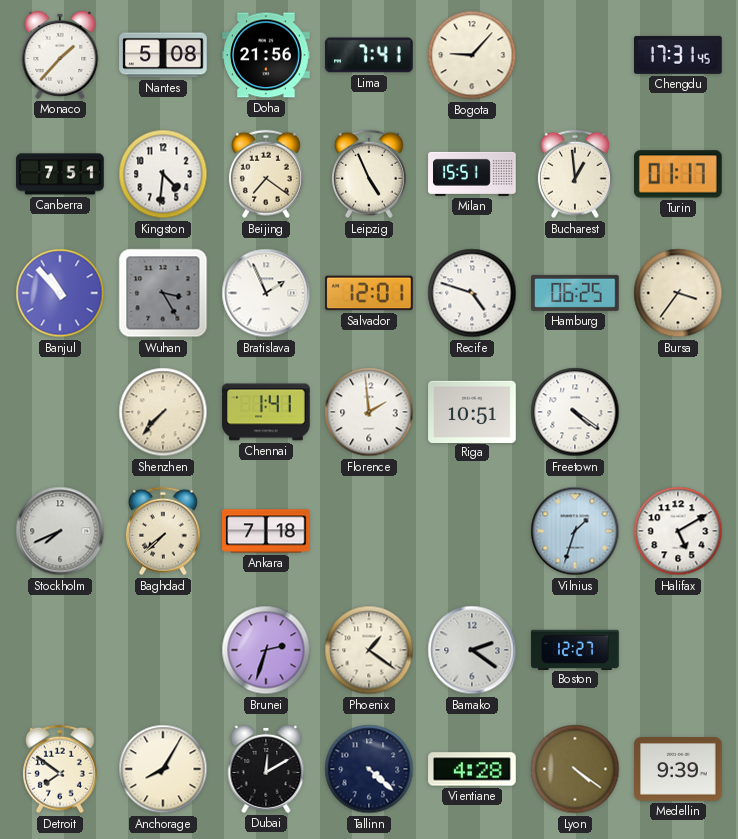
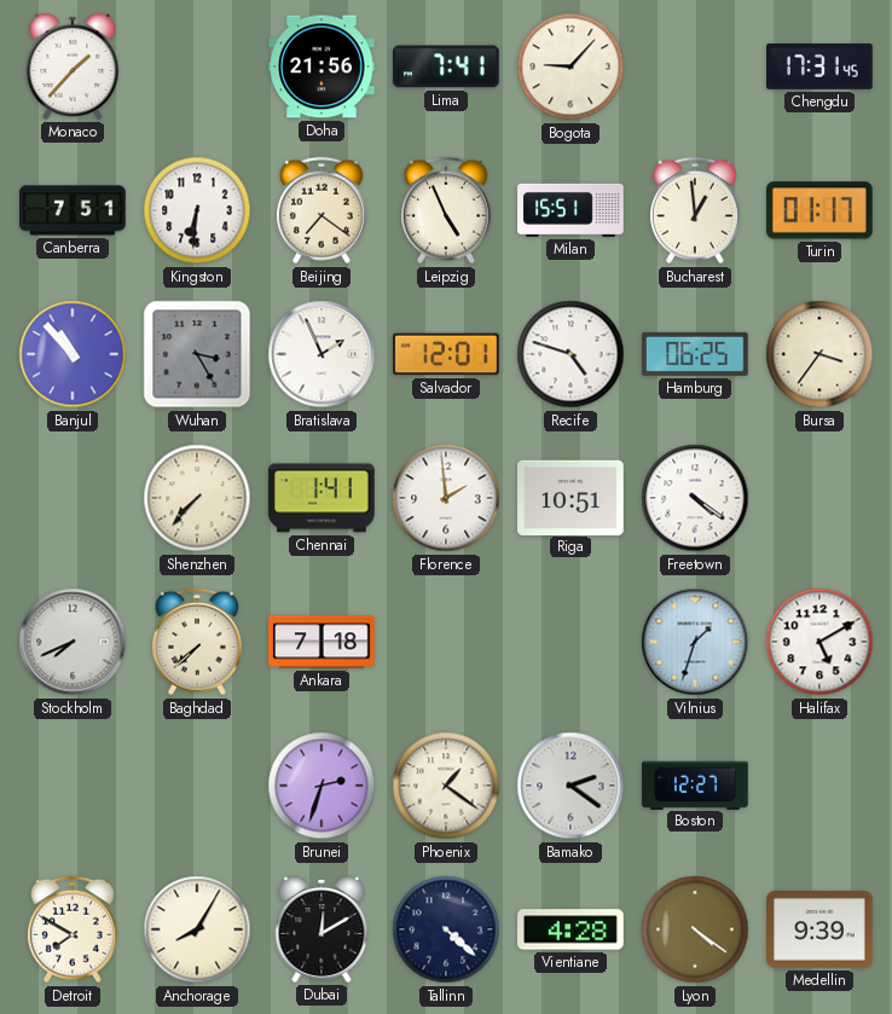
Nantes: 5:08 -> none (163, 55)
Kingston: 4:31 -> 6:31 (197, 210)
Detroit: 7:51 -> 7:50 (73, 929)
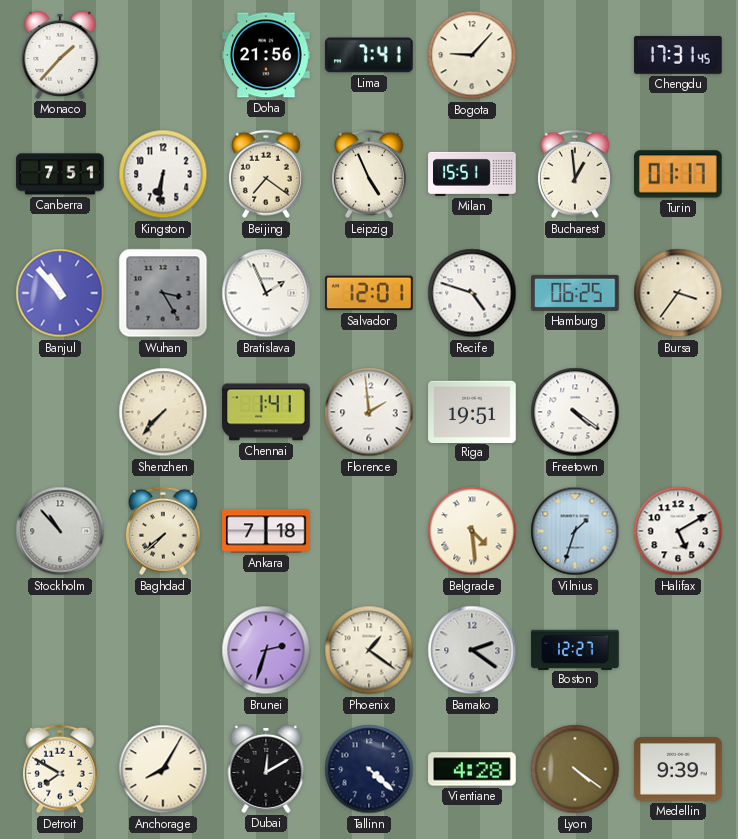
Riga: 10:51 -> 19:51 (472, 411)
Stockholm: 7:41 -> 10:53 (60, 531)
Belgrade: none -> 4:29 (472, 531)
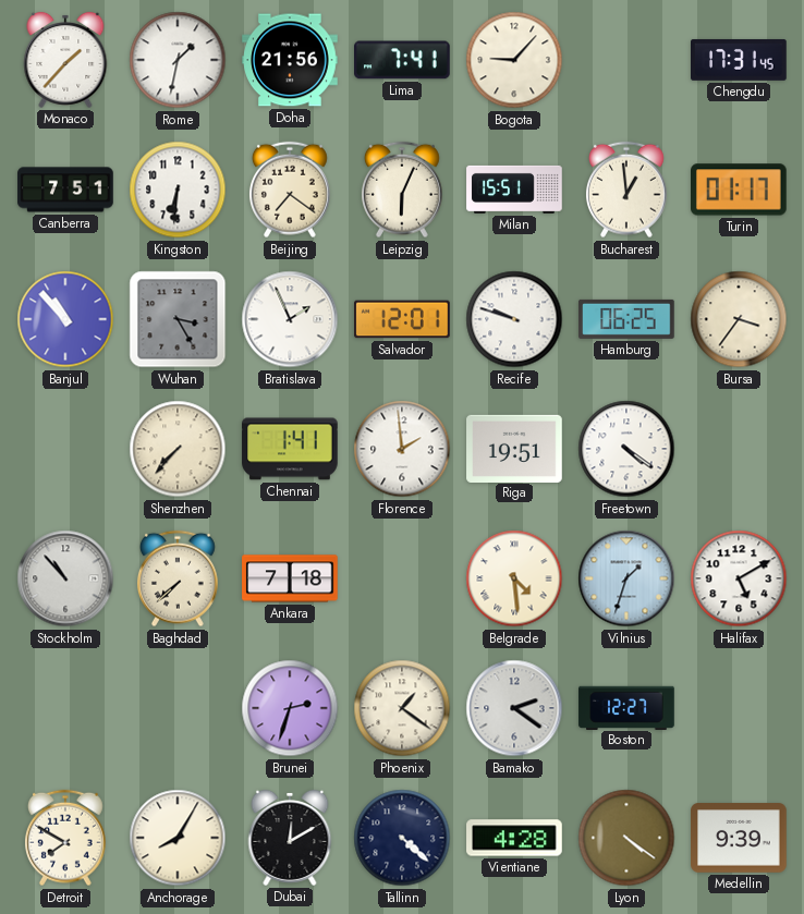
Rome: none -> 1:32 (178, 60)
Leipzig: 4:56 -> 6:04 (402, 190)
Recife: 4:48 -> 9:48 (514, 319)
